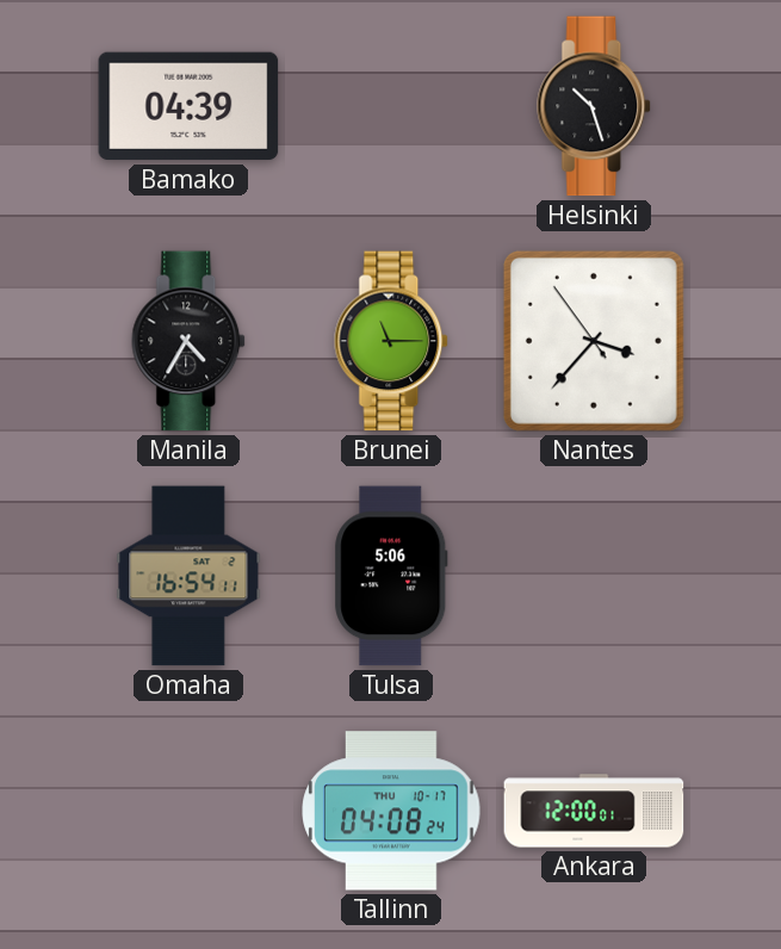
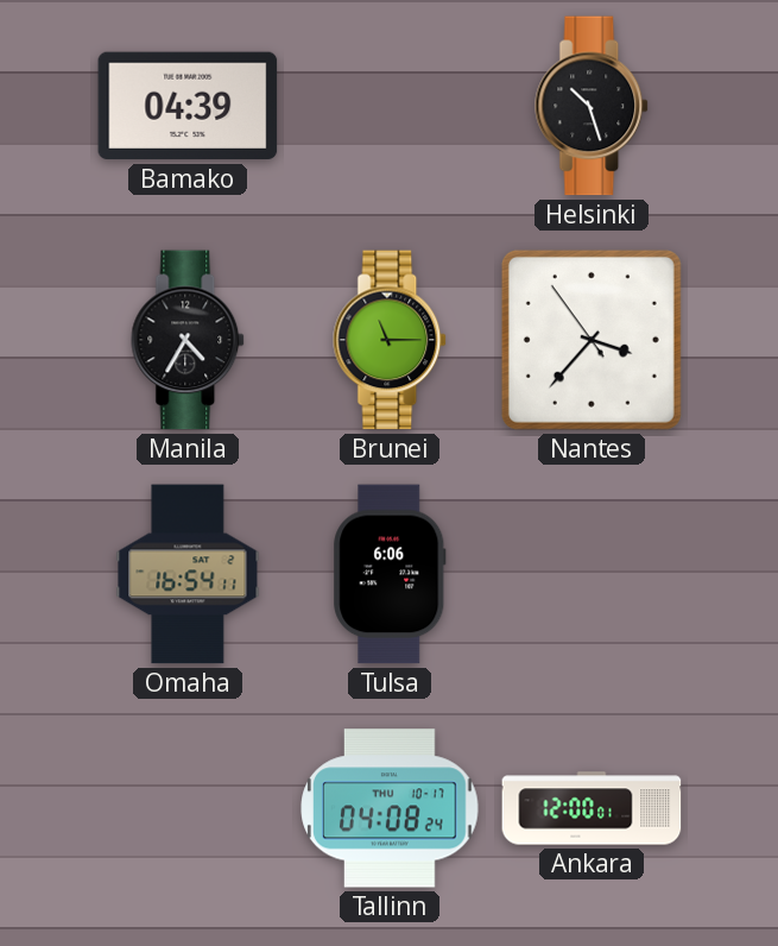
Tulsa: 5:06 -> 6:06 (390, 574)
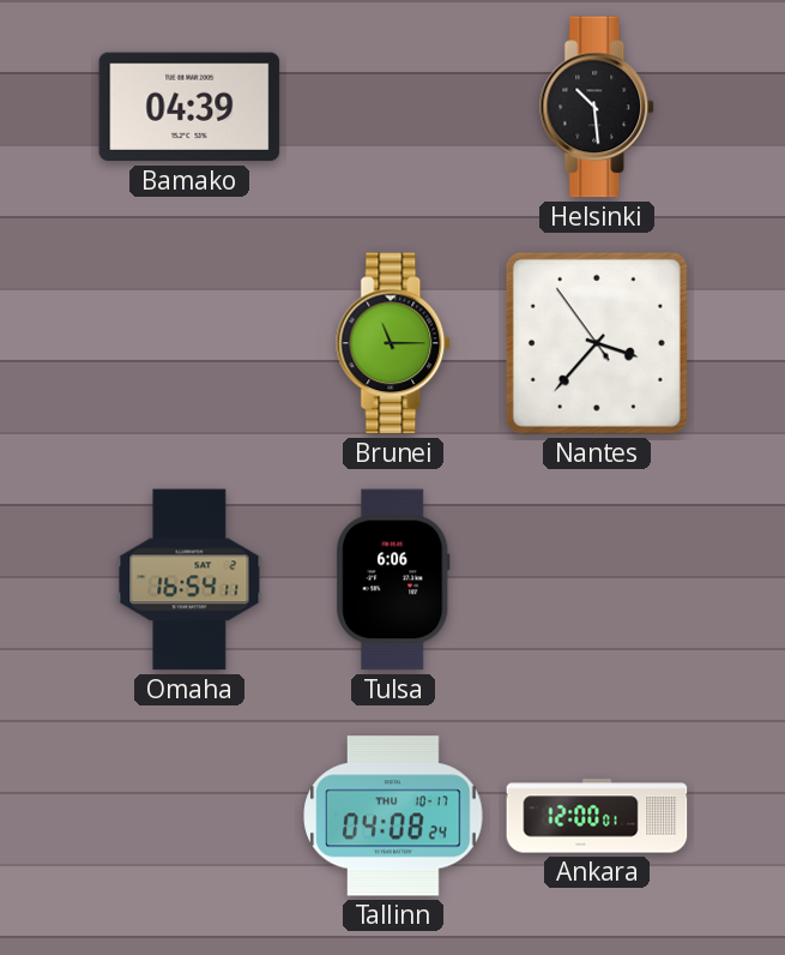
Helsinki: 10:27 -> 10:29 (598, 107)
Manila: 4:35 -> none (189, 340)
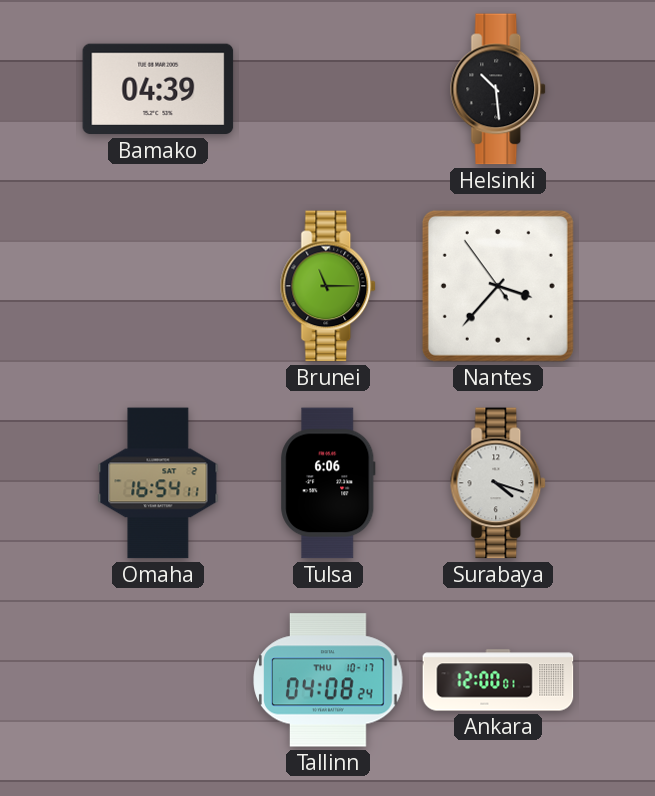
Surabaya: none -> 4:18 (499, 483)
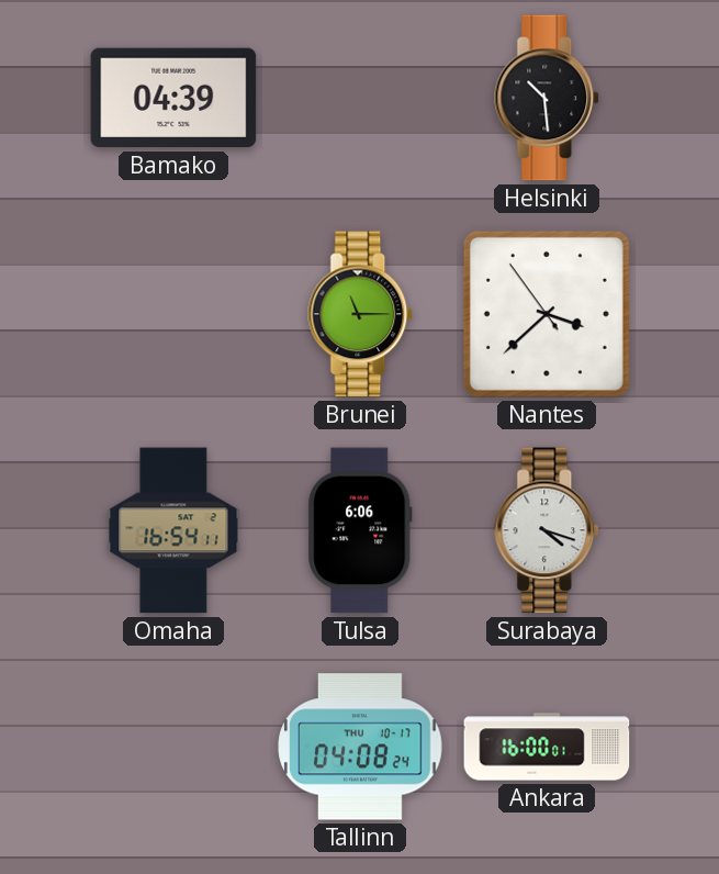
Nantes: 3:36 -> 3:37 (547, 314)
Ankara: 12:00 -> 16:00 (547, 747)
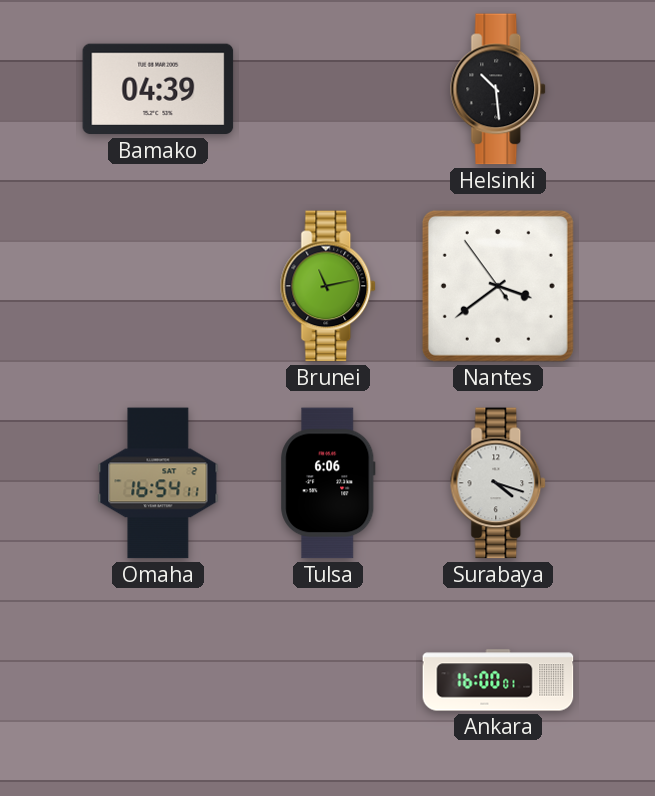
Brunei: 11:15 -> 11:13 (329, 286)
Nantes: 3:37 -> 3:38 (498, 286)
Tallinn: 04:08 -> none (360, 747)
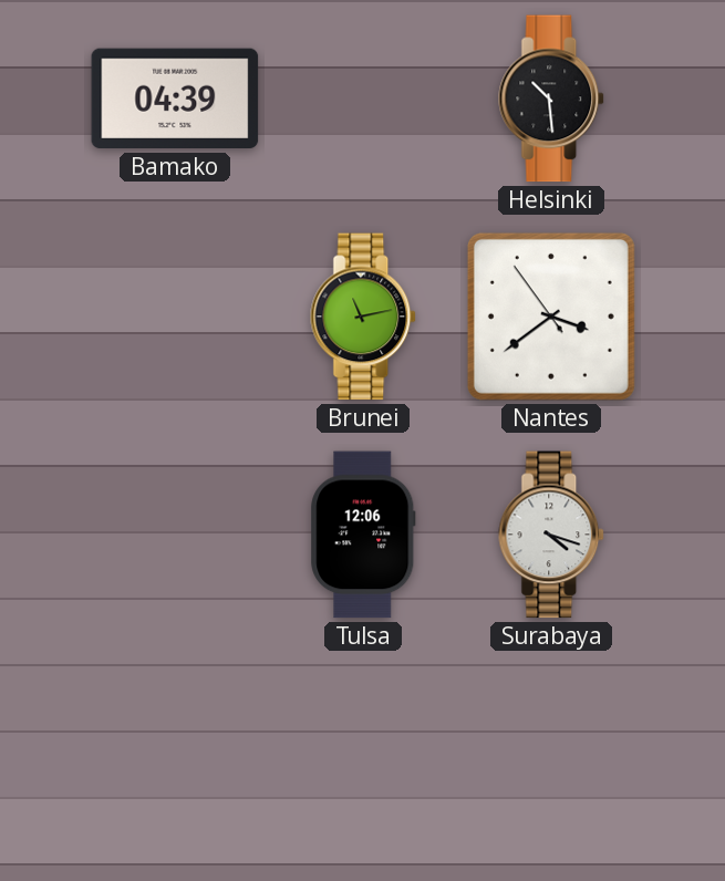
Omaha: 16:54 -> none (158, 483)
Tulsa: 6:06 -> 12:06 (363, 535)
Ankara: 16:00 -> none (498, 680)
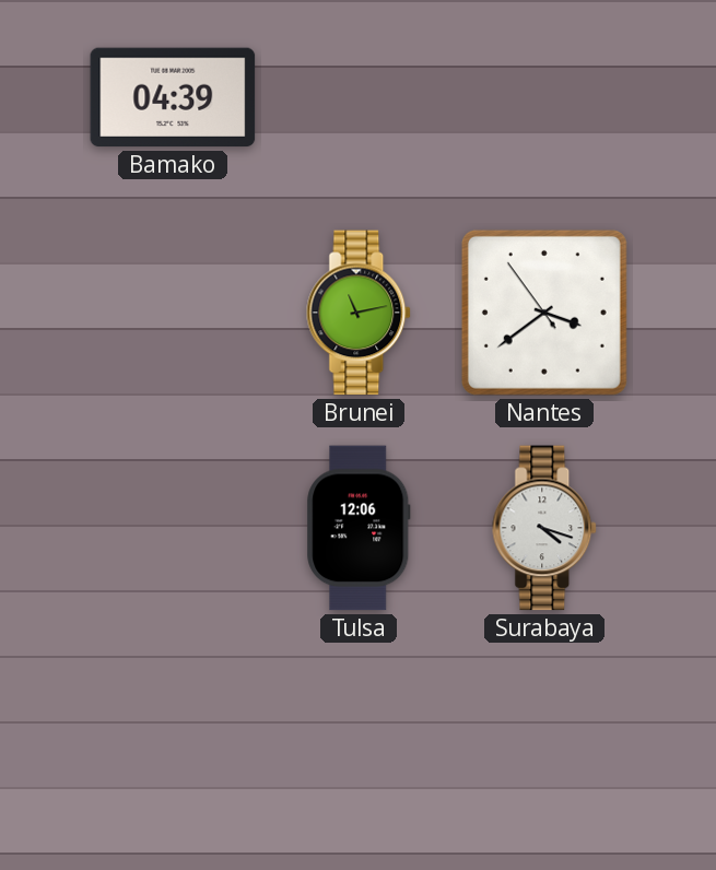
Helsinki: 10:29 -> none (552, 99)
